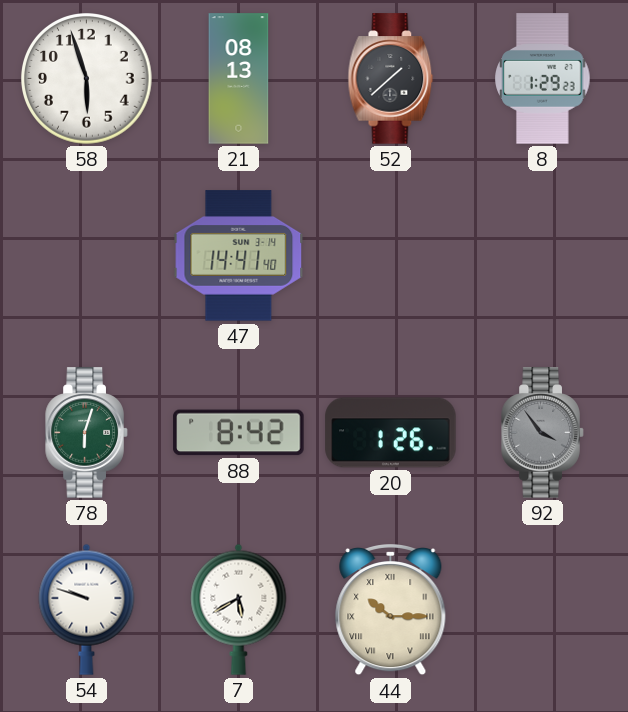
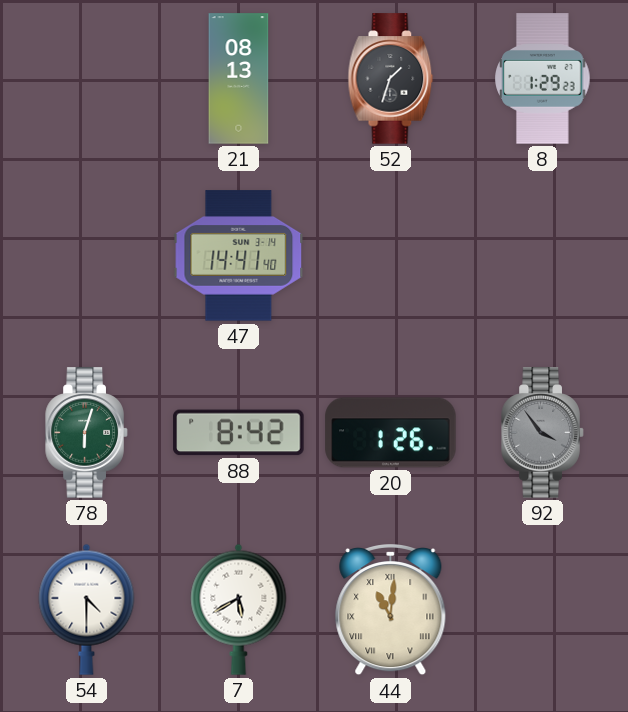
58: 5:57 -> none (87, 79)
52: 1:38 -> 1:33 (391, 79)
54: 9:48 -> 4:30 (87, 609)
44: 10:15 -> 11:01 (391, 611)
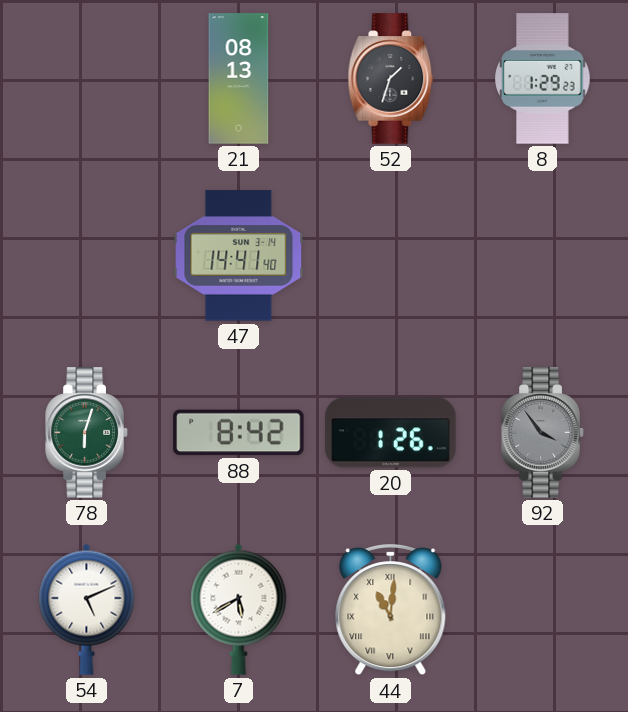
54: 4:30 -> 5:11 (87, 609)
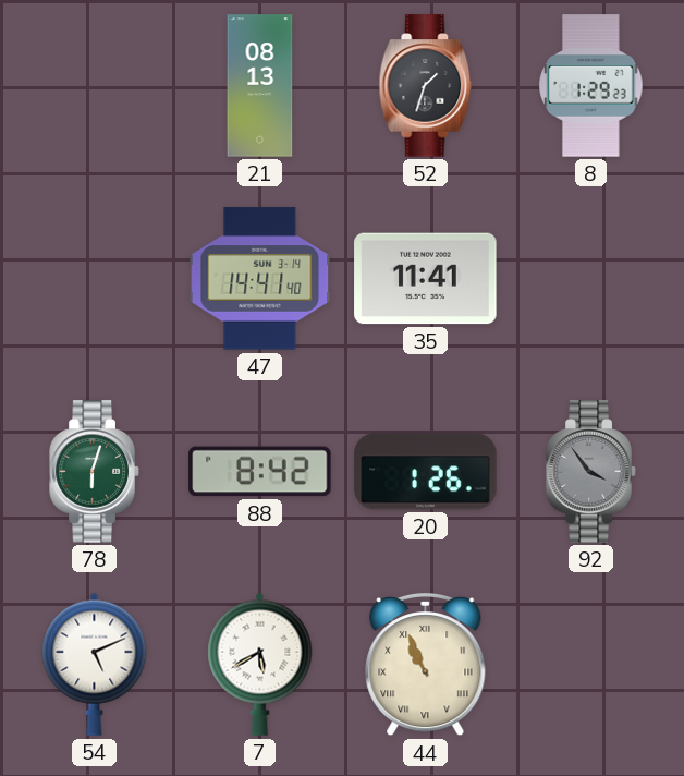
35: none -> 11:41 (426, 279)
44: 11:01 -> 10:56 (426, 666)
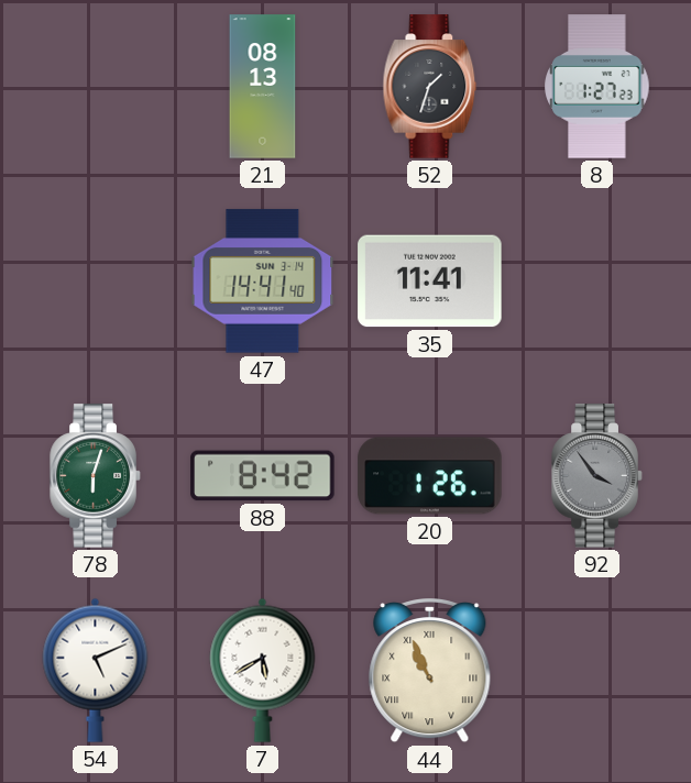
8: 1:29 -> 1:27 (597, 87)
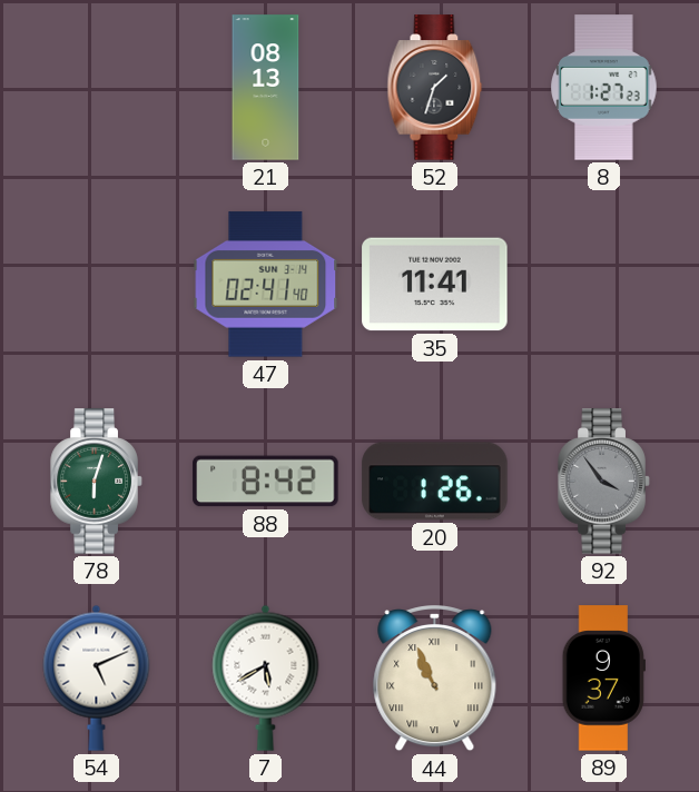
47: 14:41 -> 02:41 (266, 285)
89: none -> 9:37 (603, 679)
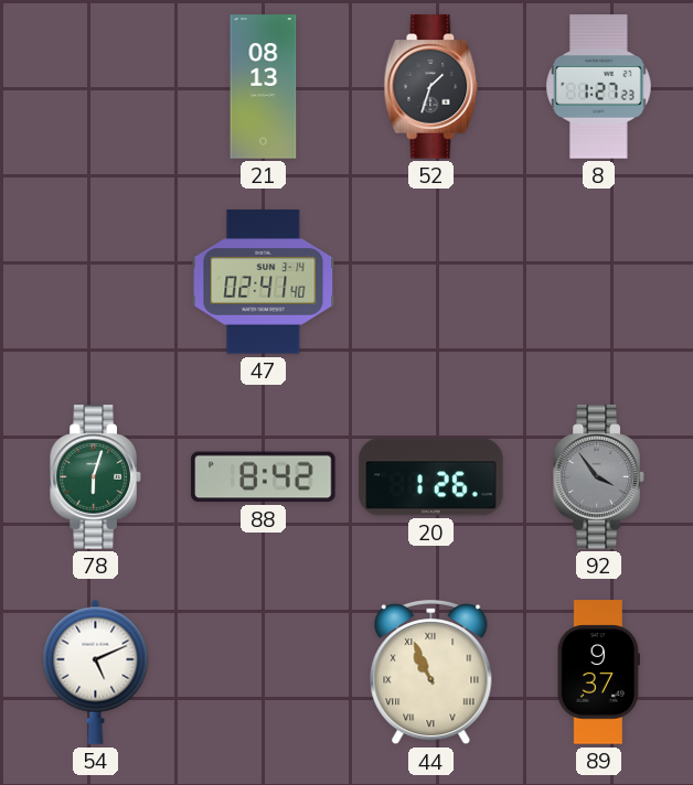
35: 11:41 -> none (435, 285)
7: 5:40 -> none (266, 677)
